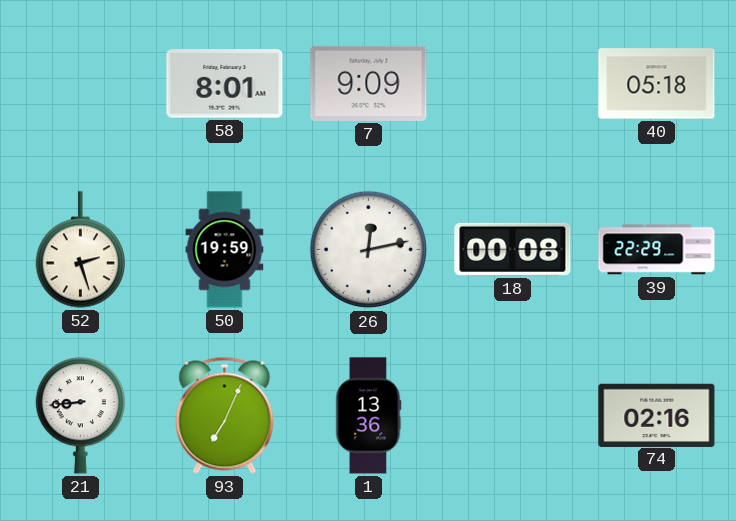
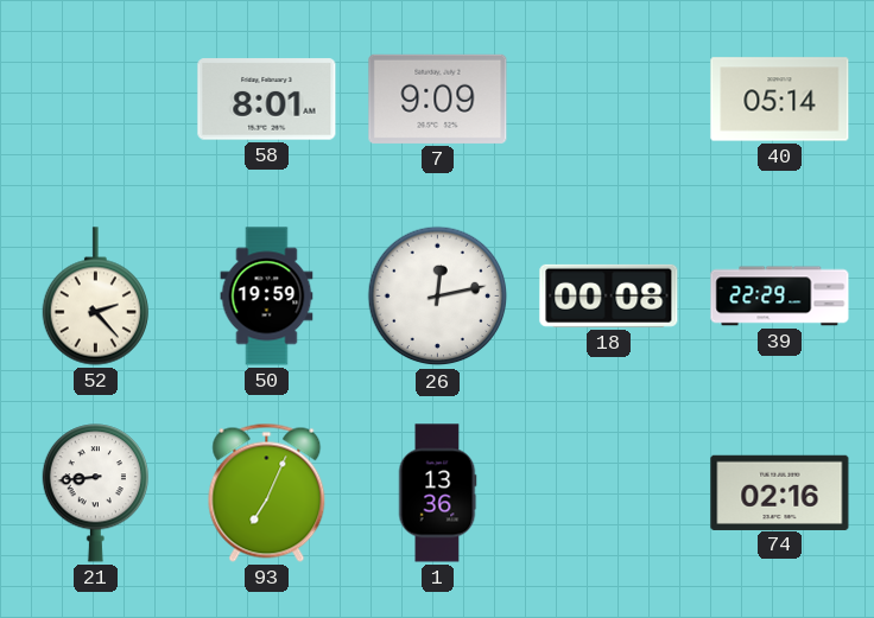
40: 05:18 -> 05:14 (780, 100)
52: 2:27 -> 2:23 (95, 297)
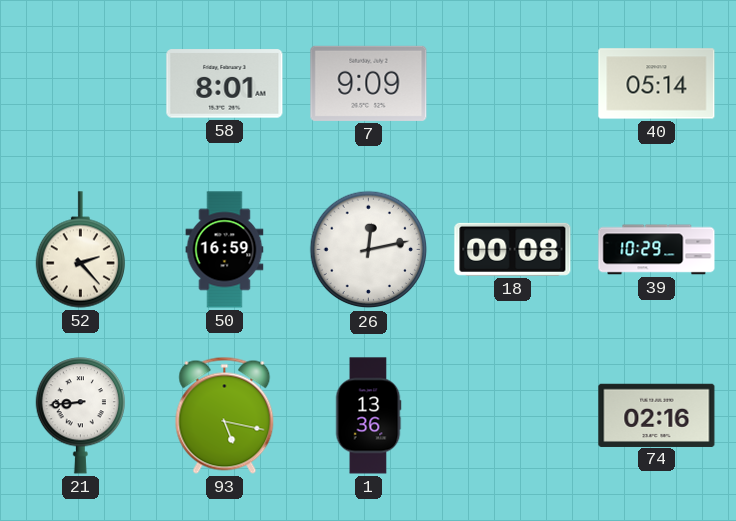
50: 19:59 -> 16:59 (225, 250)
39: 22:29 -> 10:29 (657, 250)
93: 7:04 -> 5:17 (225, 415)
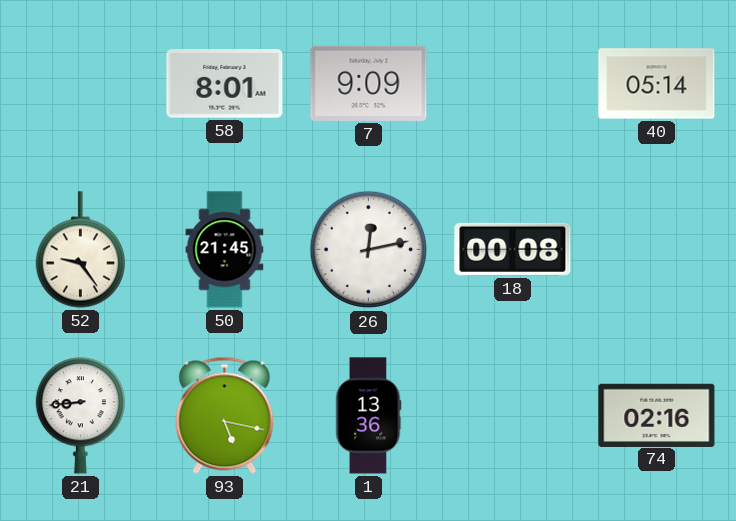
52: 2:23 -> 9:24 (80, 250)
50: 16:59 -> 21:45 (225, 250)
39: 10:29 -> none (657, 250)
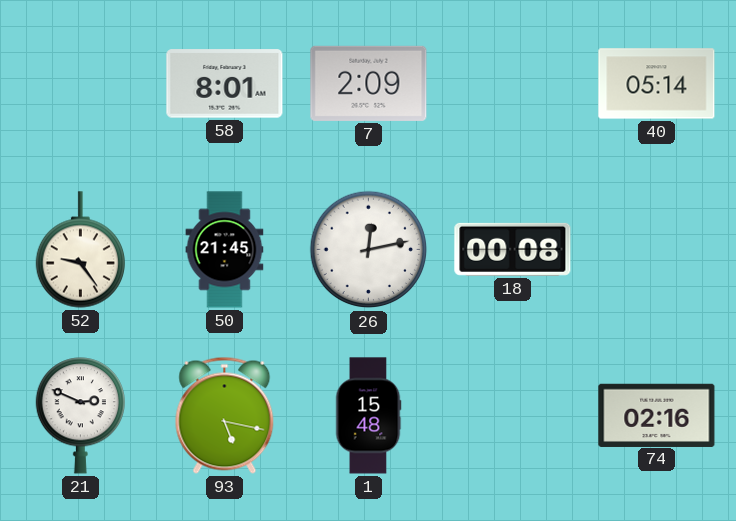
7: 9:09 -> 2:09 (369, 83)
21: 8:44 -> 2:49 (80, 416)
1: 13:36 -> 15:48 (368, 416)
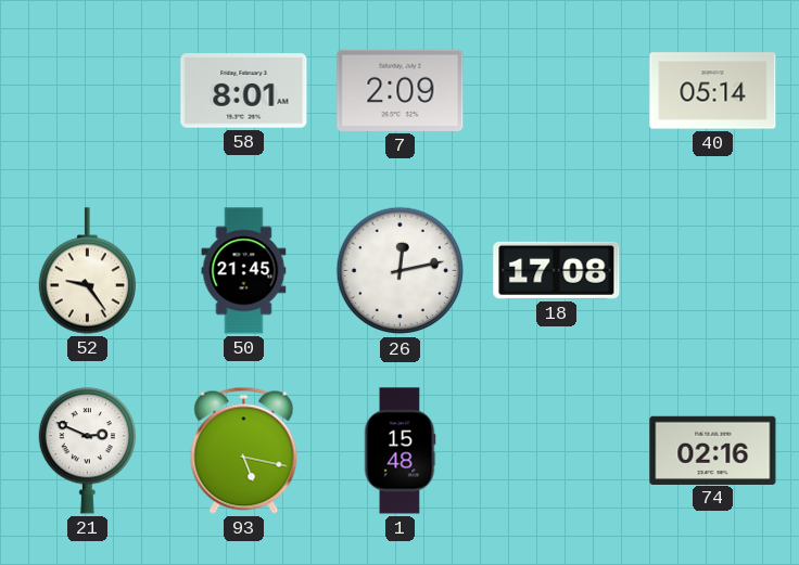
18: 00:08 -> 17:08 (557, 270)
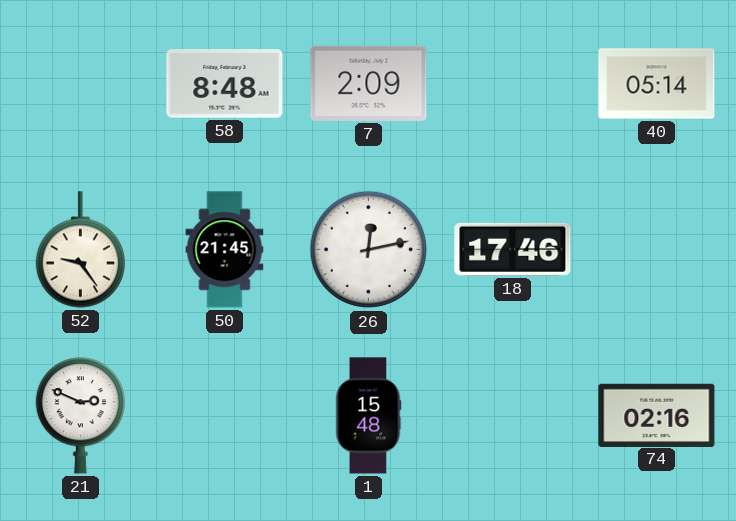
58: 8:01 -> 8:48 (225, 84)
18: 17:08 -> 17:46 (513, 249)
93: 5:17 -> none (244, 450)
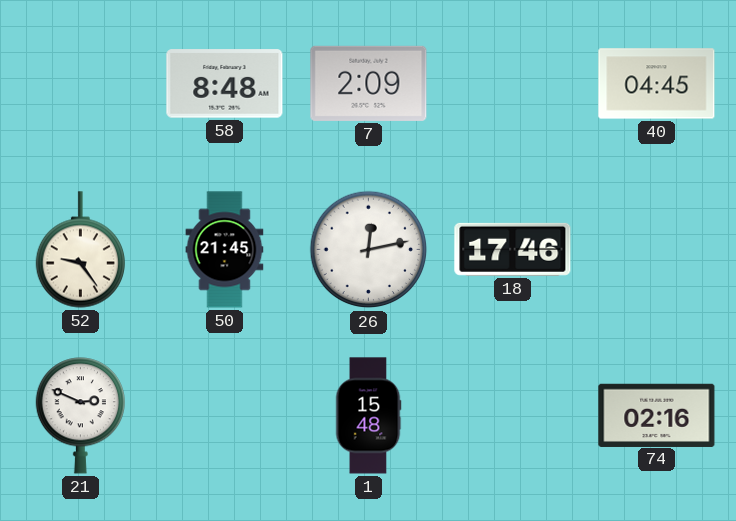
40: 05:14 -> 04:45 (657, 84)
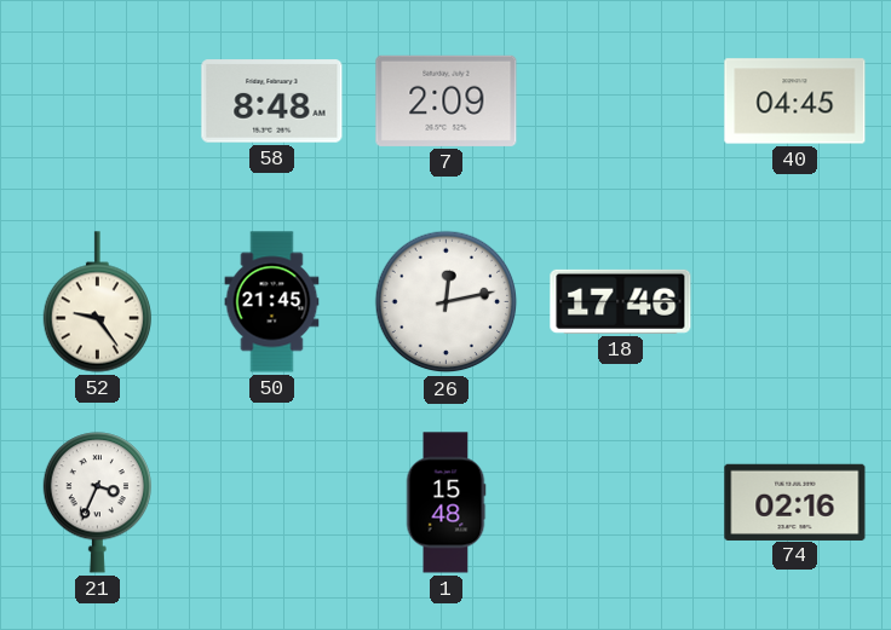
21: 2:49 -> 3:34 (97, 503)
